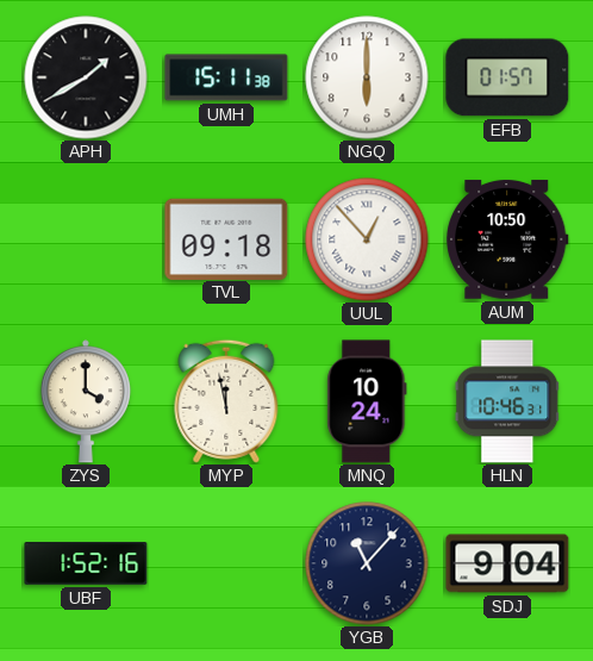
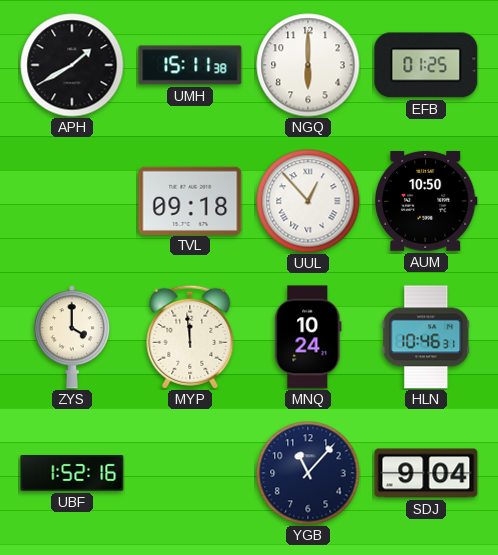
EFB: 01:57 -> 01:25 (426, 65)
MYP: 11:58 -> 11:59 (190, 337)
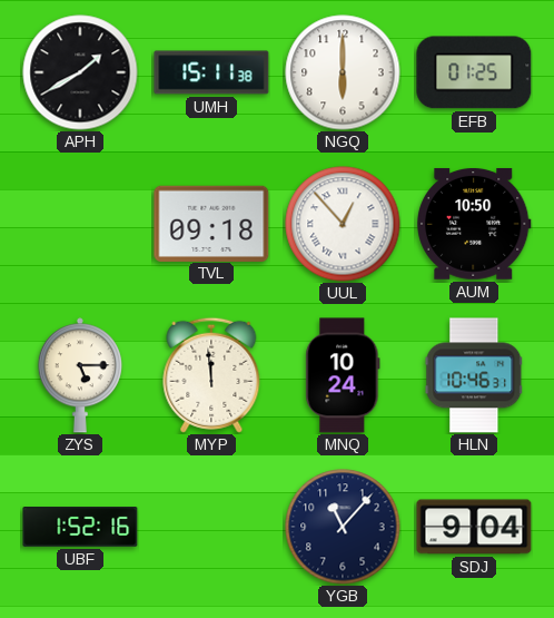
ZYS: 4:00 -> 5:15 (80, 375)
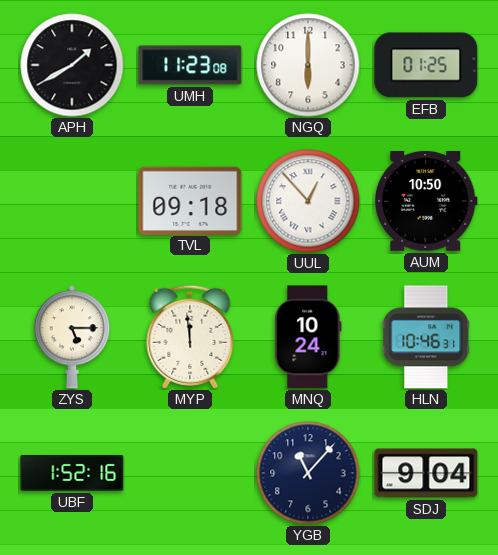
UMH: 15:11 -> 11:23 (190, 65)
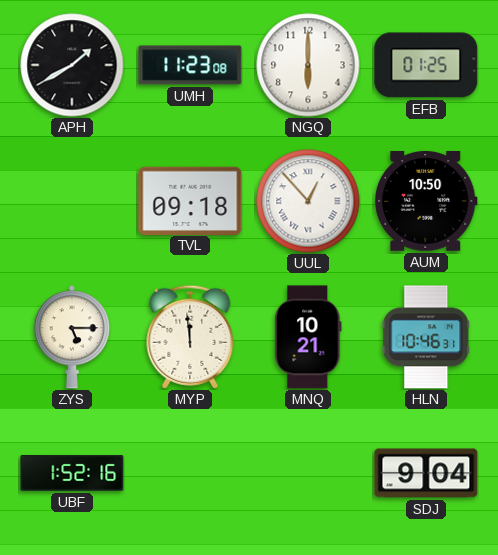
MNQ: 10:24 -> 10:21 (308, 337)
YGB: 11:07 -> none (308, 473)
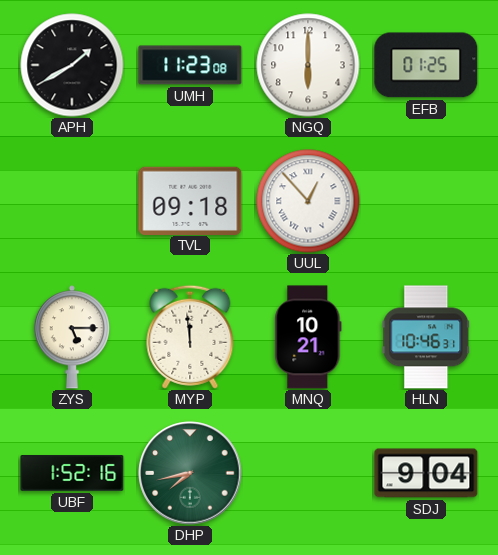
AUM: 10:50 -> none (427, 201)
DHP: none -> 7:43 (190, 473)
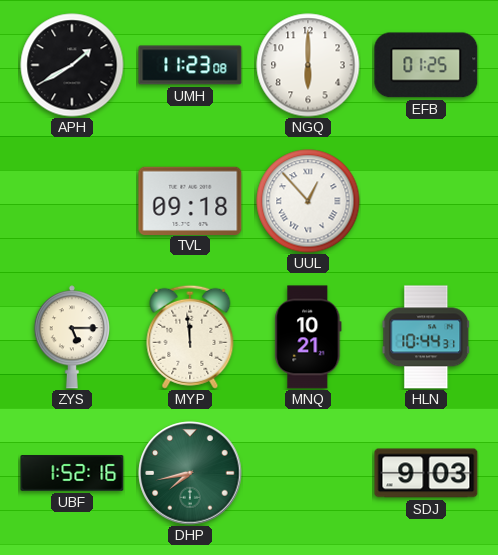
HLN: 10:46 -> 10:44 (426, 337)
SDJ: 9:04 -> 9:03 (426, 473)
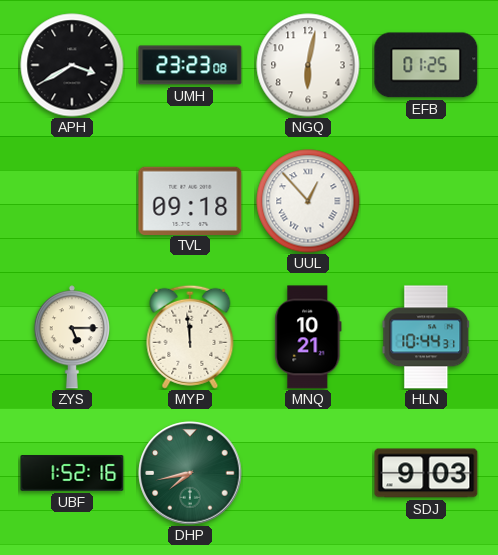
APH: 1:40 -> 3:40 (72, 65)
UMH: 11:23 -> 23:23 (190, 65)
NGQ: 6:00 -> 6:02 (308, 65)
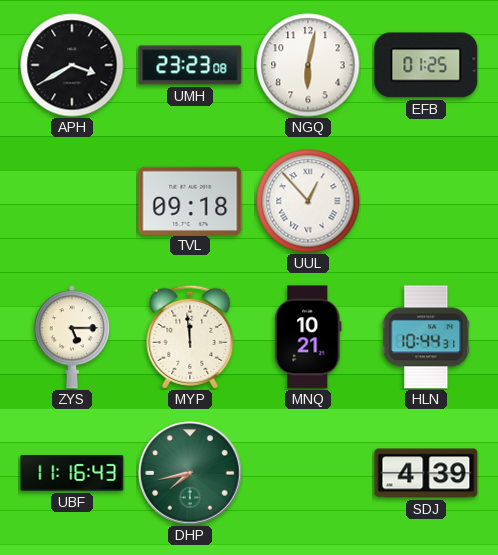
UBF: 1:52 -> 11:16 (72, 473)
SDJ: 9:03 -> 4:39 (426, 473)
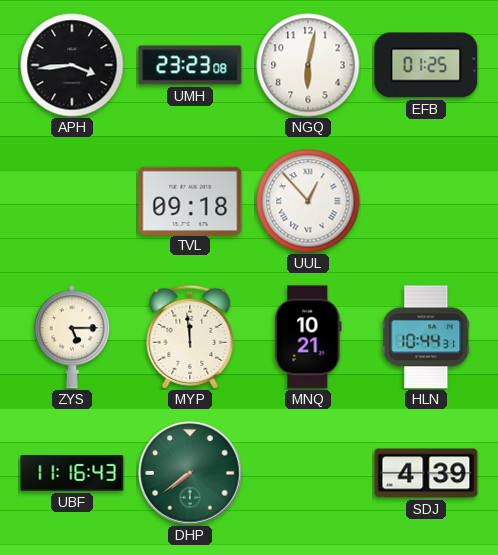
APH: 3:40 -> 3:44 (72, 65)
DHP: 7:43 -> 7:39 (190, 473)
